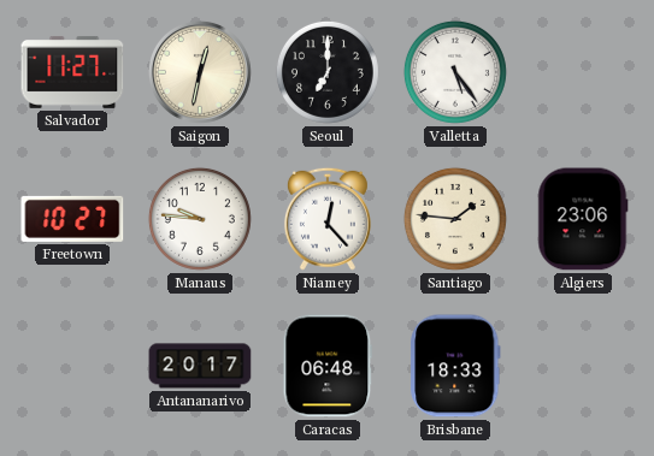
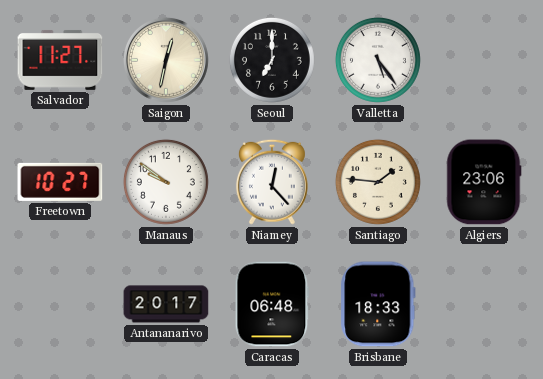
Manaus: 9:46 -> 9:51 (166, 182)
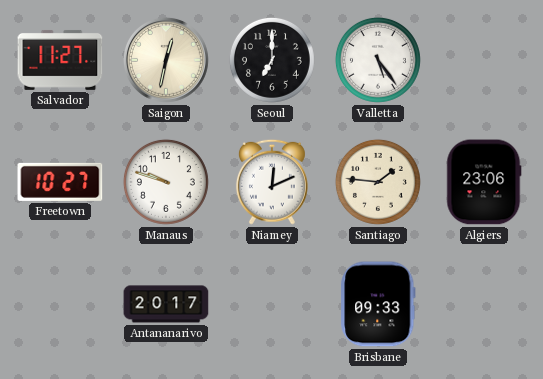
Manaus: 9:51 -> 9:48 (166, 182)
Niamey: 12:23 -> 12:11 (272, 182)
Caracas: 06:48 -> none (272, 304)
Brisbane: 18:33 -> 09:33 (378, 304)
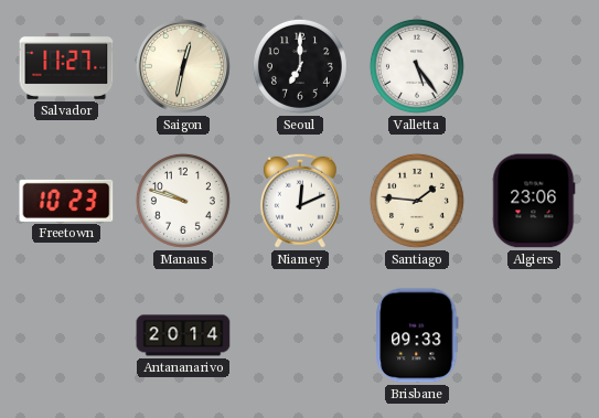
Freetown: 10:27 -> 10:23 (66, 201)
Antananarivo: 20:17 -> 20:14 (183, 335)
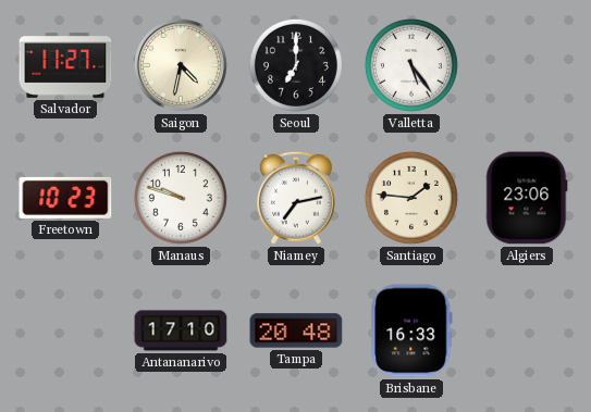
Saigon: 12:32 -> 4:32 (181, 65)
Niamey: 12:11 -> 7:13 (296, 198)
Antananarivo: 20:14 -> 17:10 (181, 330)
Tampa: none -> 20:48 (296, 330)
Brisbane: 09:33 -> 16:33 (411, 330)
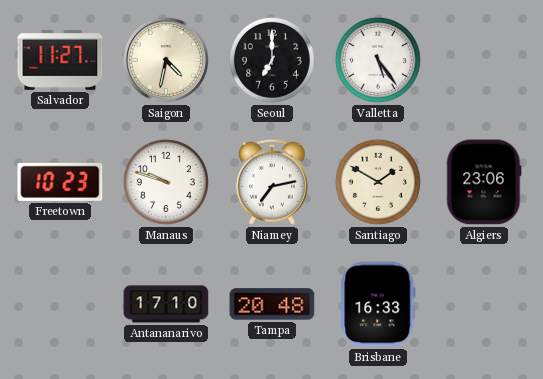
Santiago: 1:46 -> 1:50 (378, 182)
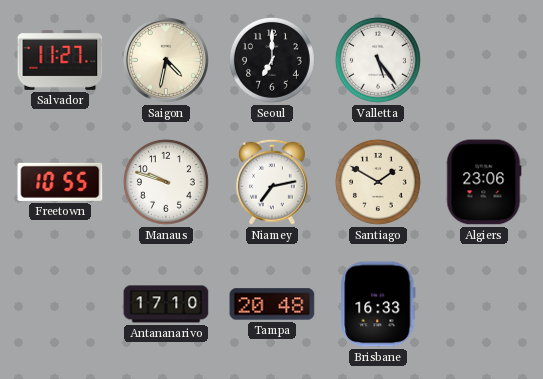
Freetown: 10:23 -> 10:55 (60, 182)
